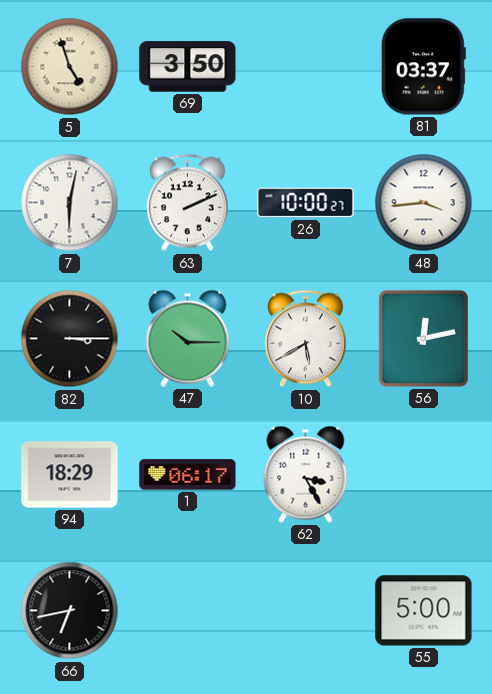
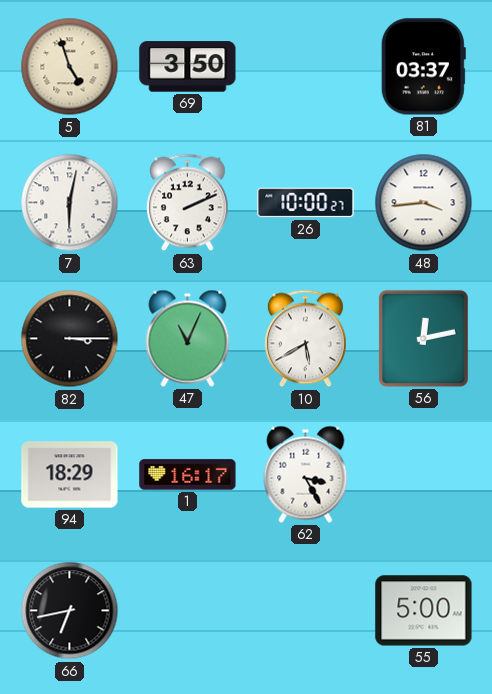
47: 10:15 -> 11:04 (188, 338)
1: 06:17 -> 16:17 (188, 475)
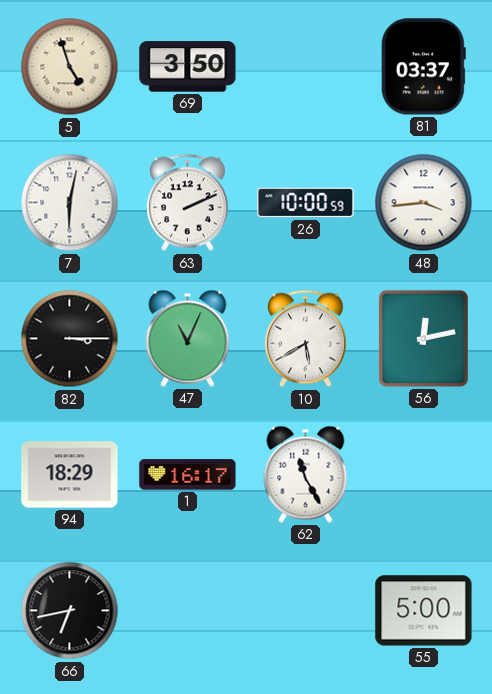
26: 10:00:27 -> 10:00:59 (306, 203)
62: 3:25 -> 11:25 (306, 474)
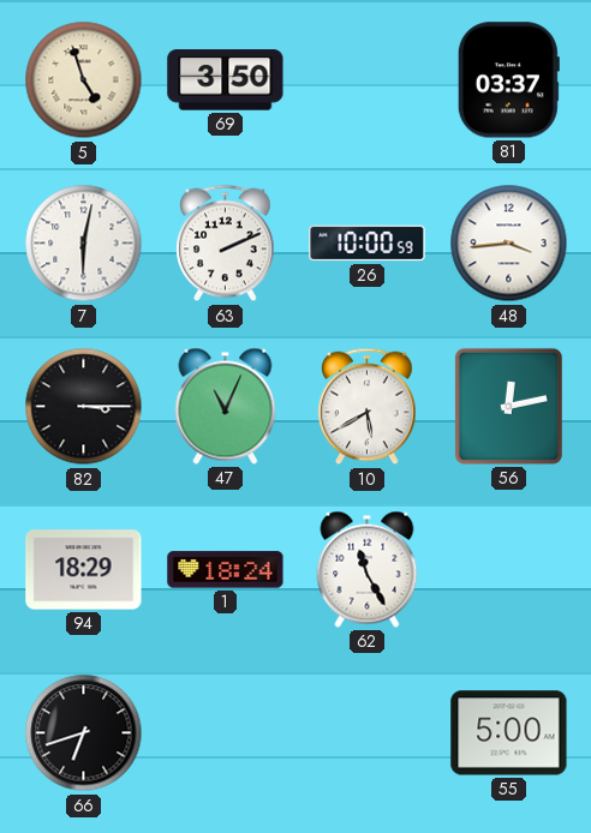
1: 16:17 -> 18:24 (226, 570)
66: 6:43 -> 6:42 (84, 733)
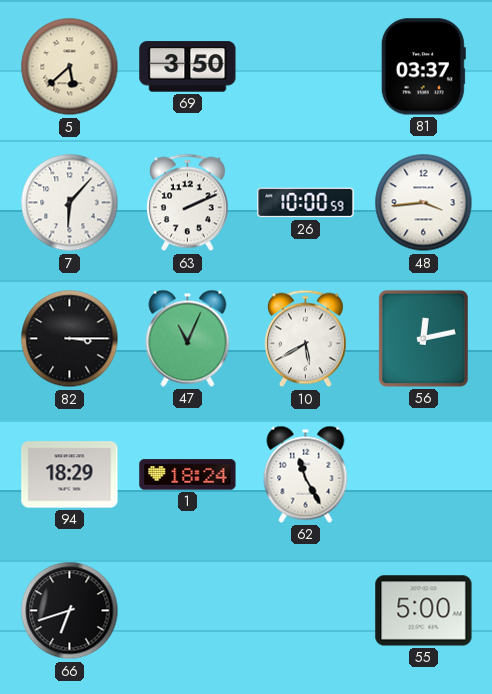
5: 4:57 -> 5:38 (70, 67)
7: 6:02 -> 6:07 (70, 203)
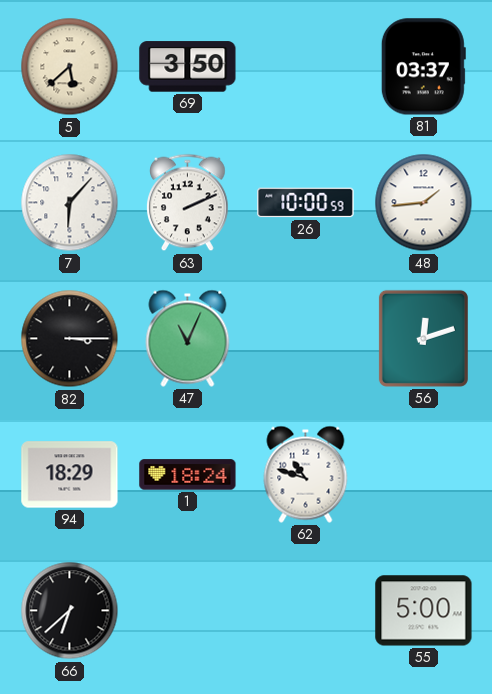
48: 3:44 -> 1:44 (424, 203)
10: 5:40 -> none (306, 339)
56: 12:13 -> 12:12 (423, 338)
62: 11:25 -> 10:48 (306, 474)
66: 6:42 -> 6:38 (70, 611)
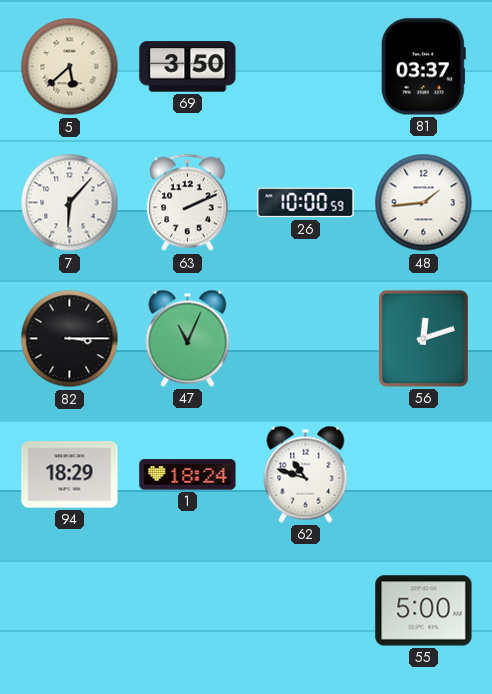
66: 6:38 -> none (70, 611)
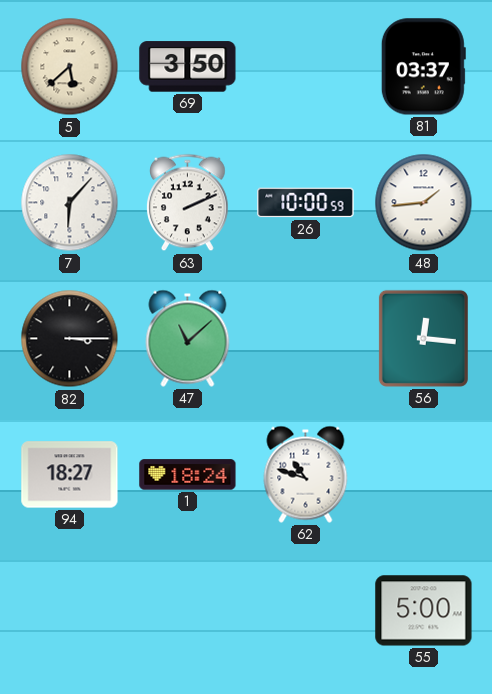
47: 11:04 -> 11:08 (188, 338)
56: 12:12 -> 12:16 (423, 338)
94: 18:29 -> 18:27 (70, 475)
